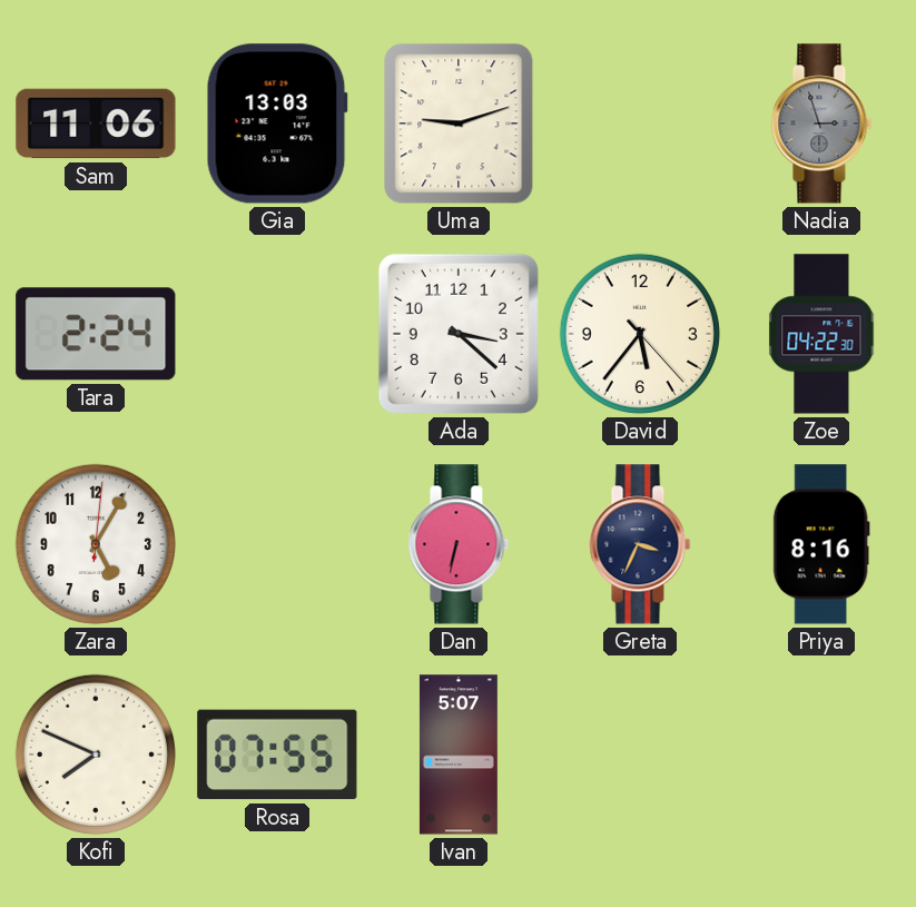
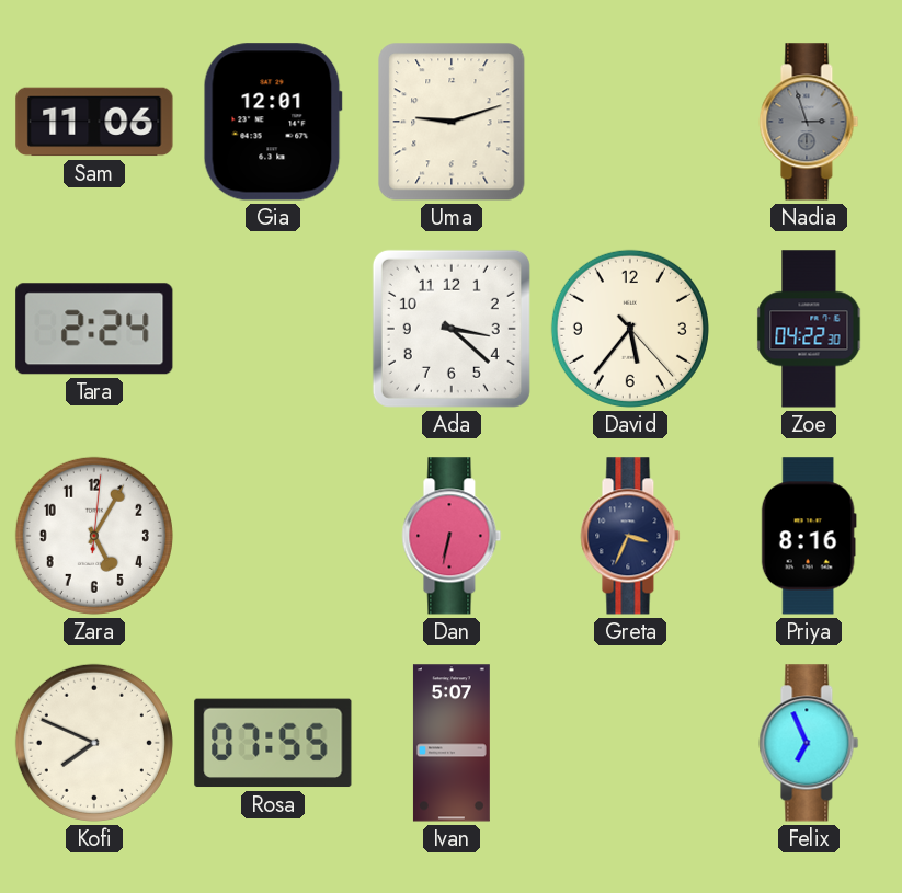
Gia: 13:03 -> 12:01 (273, 122)
Felix: none -> 6:56 (809, 743)
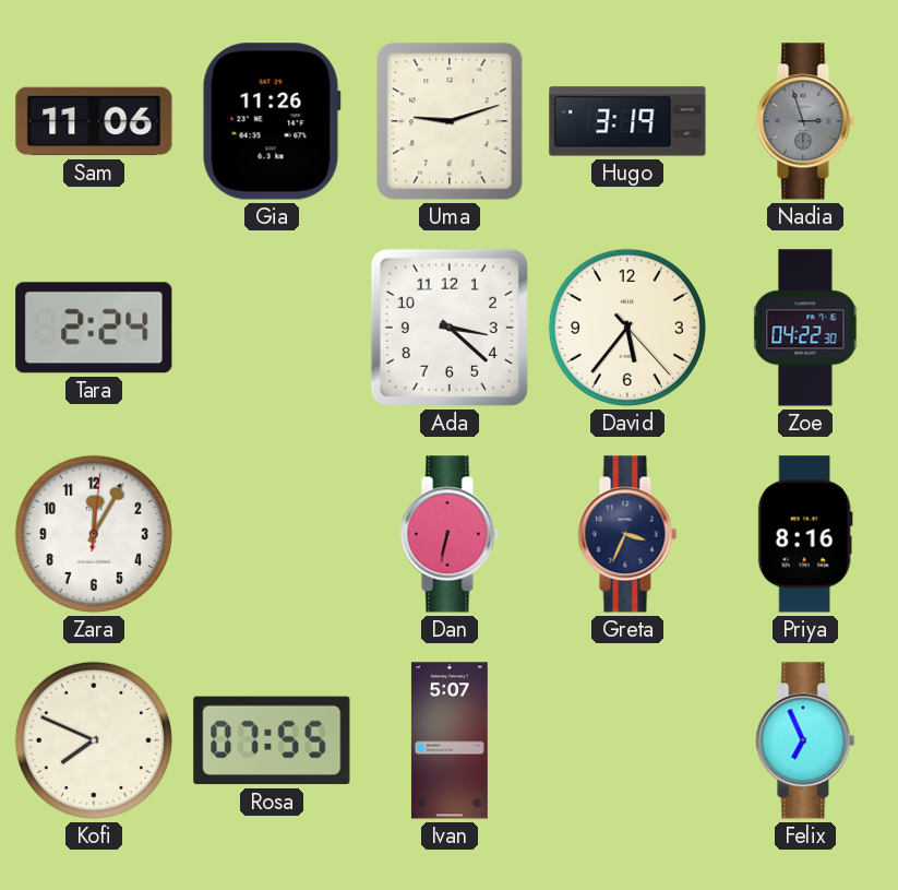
Gia: 12:01 -> 11:26 (272, 121)
Hugo: none -> 3:19 (627, 121)
Zara: 5:05 -> 12:05 (94, 534)
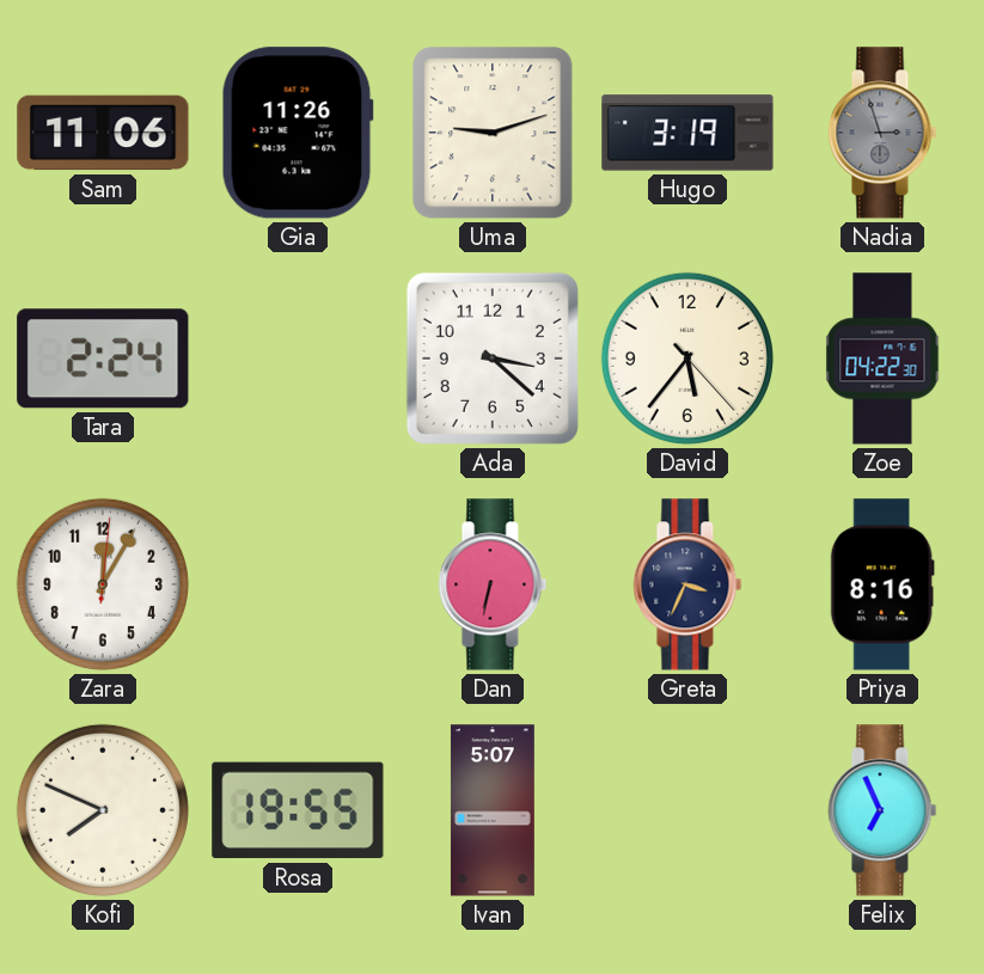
Rosa: 07:55 -> 19:55 (298, 810)
